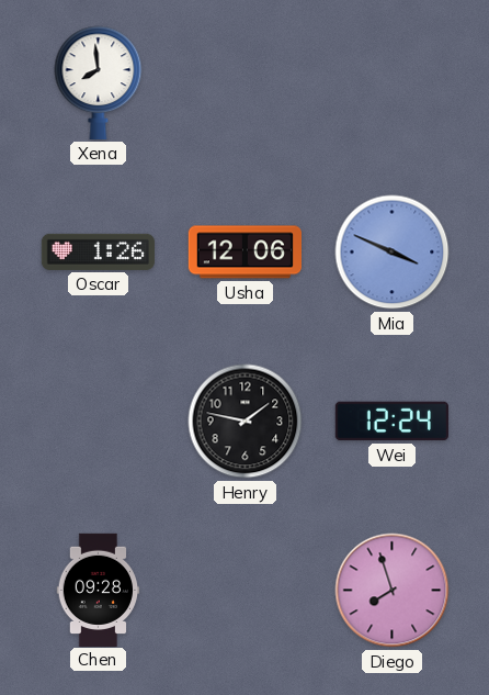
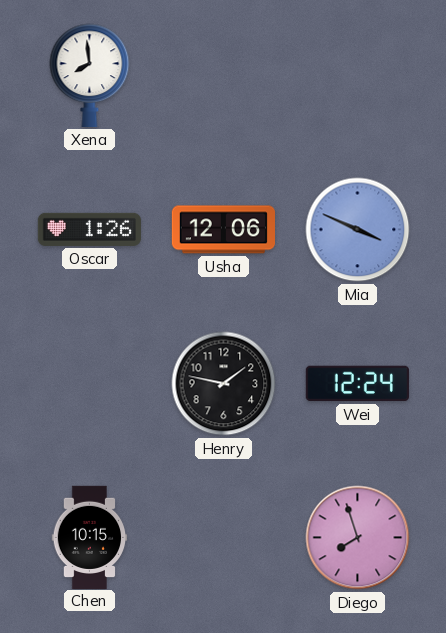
Chen: 09:28 -> 10:15 (90, 537)
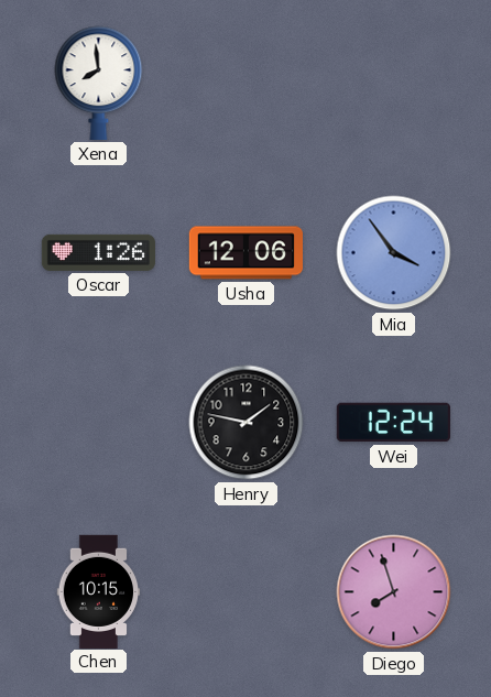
Mia: 3:49 -> 3:54 (394, 253)
